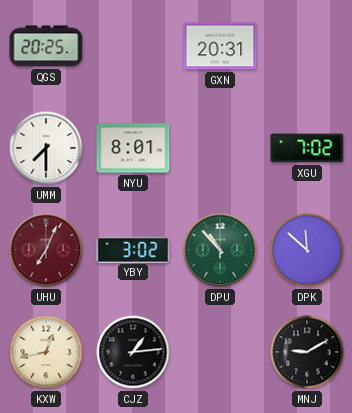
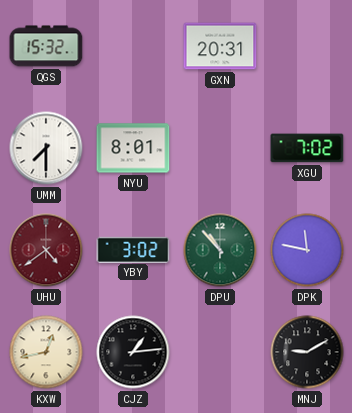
QGS: 20:25 -> 15:32 (46, 46)
UHU: 7:04 -> 4:39 (46, 250)
DPK: 11:52 -> 11:47 (307, 250)
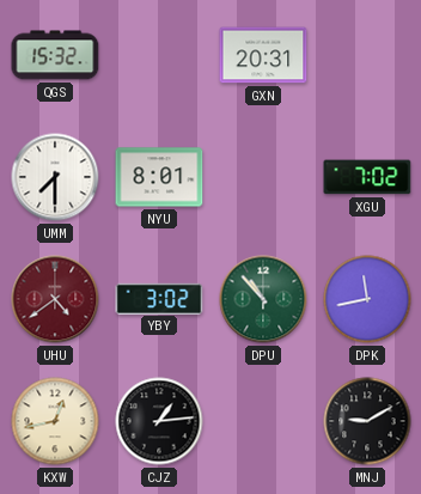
DPK: 11:47 -> 11:43 (367, 299)
